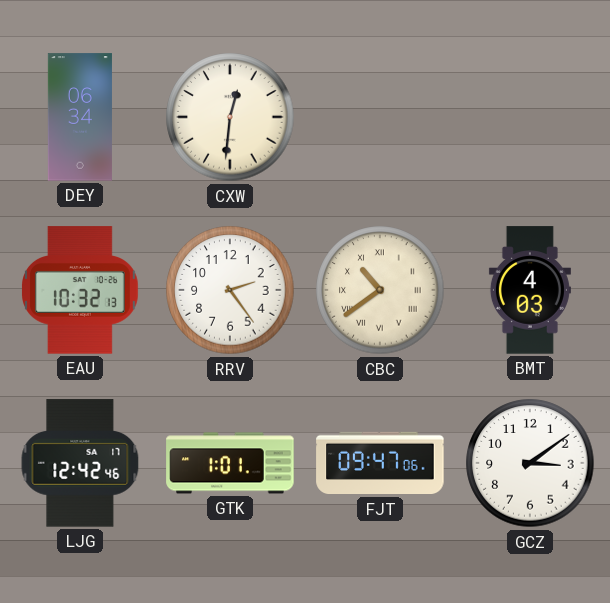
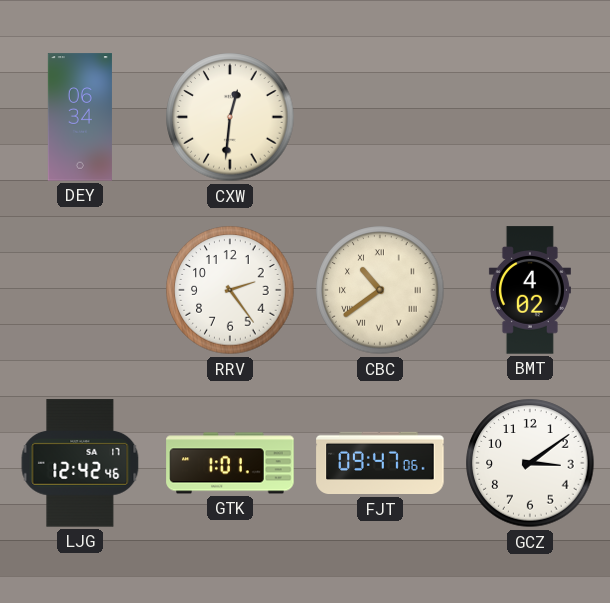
EAU: 10:32 -> none (81, 290)
BMT: 4:03 -> 4:02 (530, 290)
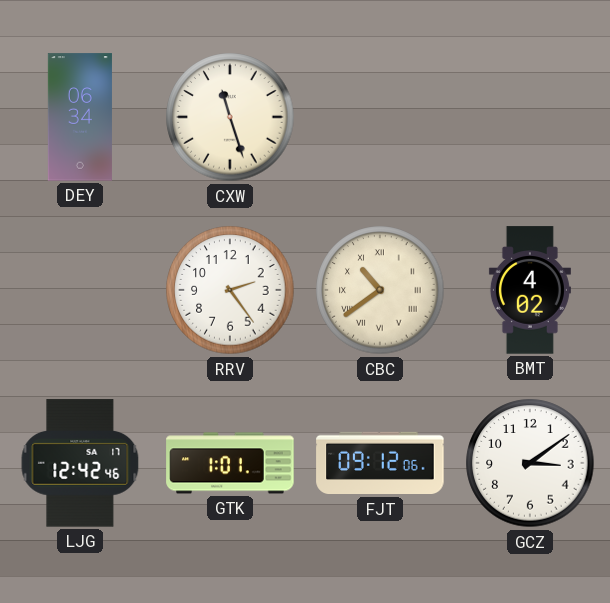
CXW: 12:31 -> 11:27 (230, 117)
FJT: 09:47 -> 09:12 (380, 463)
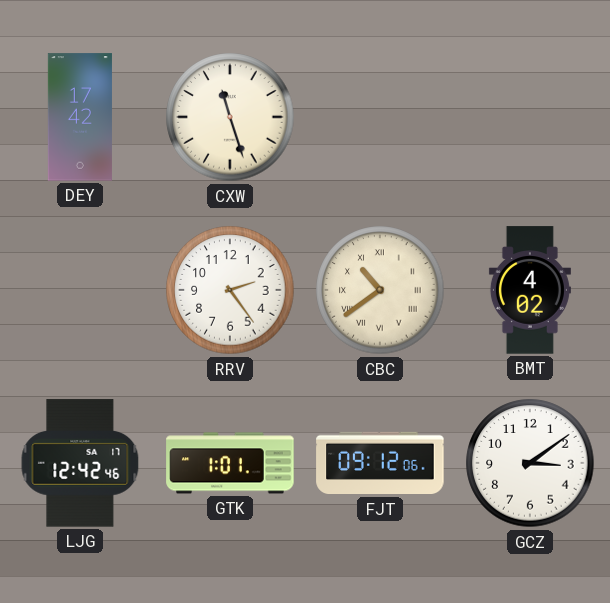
DEY: 06:34 -> 17:42 (80, 117)
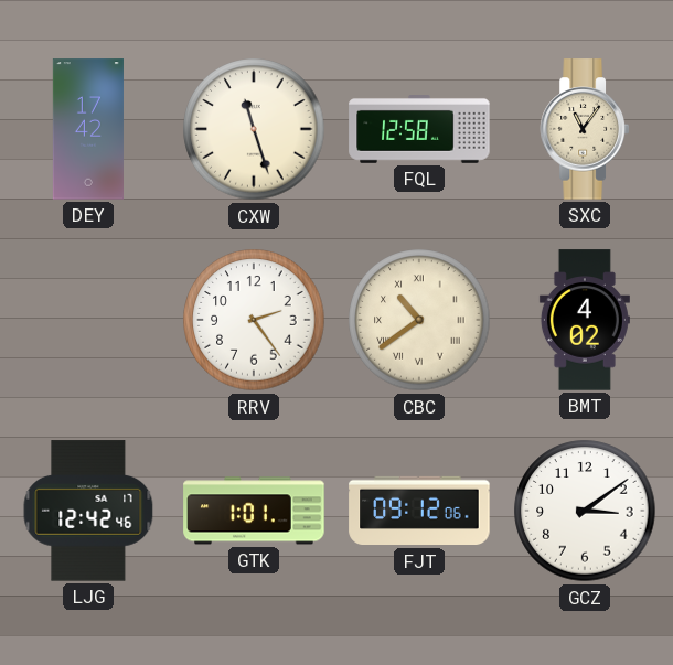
FQL: none -> 12:58 (419, 130)
SXC: none -> 11:06 (584, 129)
